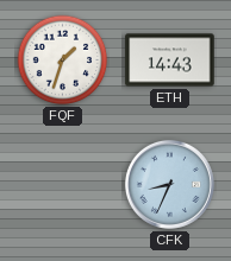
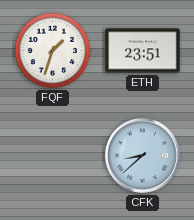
ETH: 14:43 -> 23:51 (143, 51)
CFK: 8:34 -> 8:38 (142, 155)
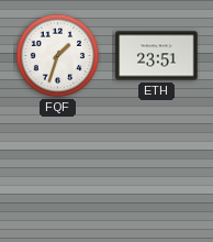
CFK: 8:38 -> none (142, 155)
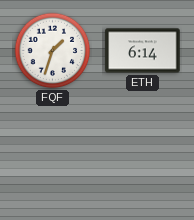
ETH: 23:51 -> 6:14 (143, 51)
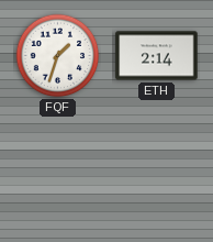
ETH: 6:14 -> 2:14 (157, 56)
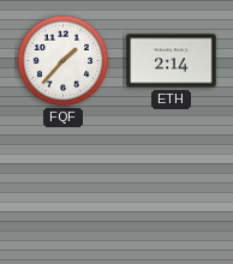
FQF: 1:33 -> 1:37 (64, 61)
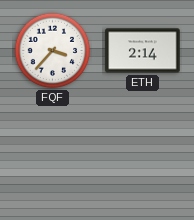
FQF: 1:37 -> 3:37 (53, 51)
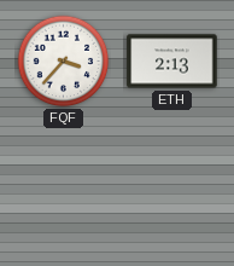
ETH: 2:14 -> 2:13 (172, 62)
